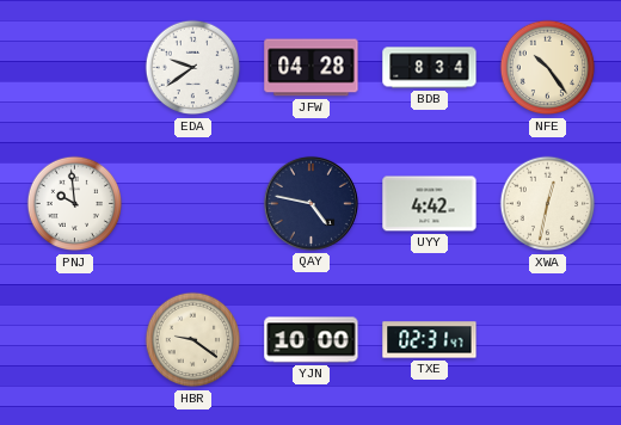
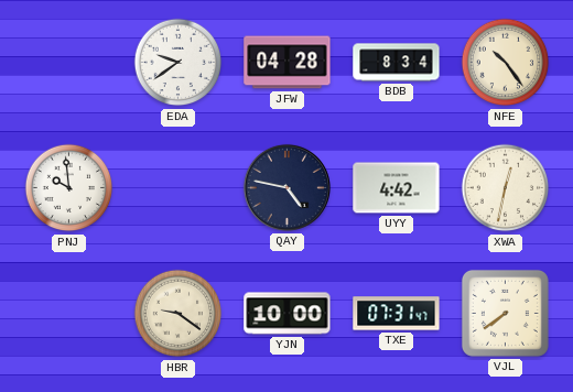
TXE: 02:31 -> 07:31 (397, 314)
VJL: none -> 7:39 (505, 313)
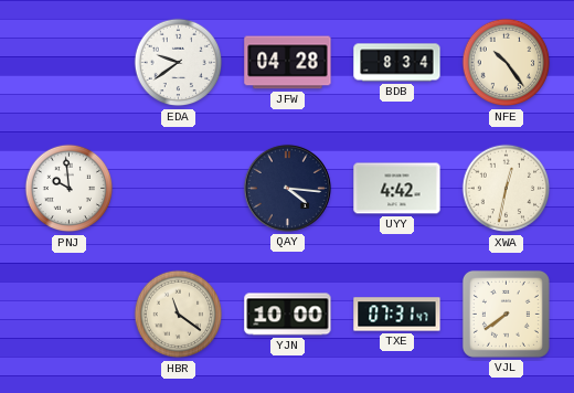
QAY: 4:47 -> 4:16 (287, 188)
HBR: 9:21 -> 11:21 (179, 315)
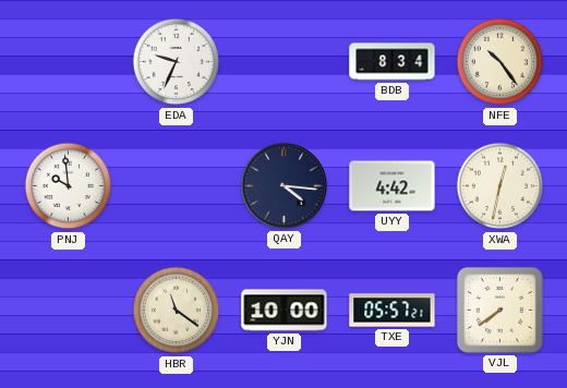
EDA: 9:39 -> 9:34 (177, 62)
JFW: 04:28 -> none (288, 63)
TXE: 07:31 -> 05:57 (393, 311)
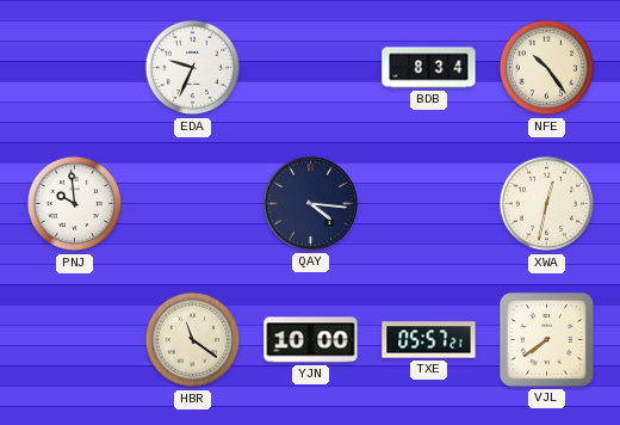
UYY: 4:42 -> none (393, 186)
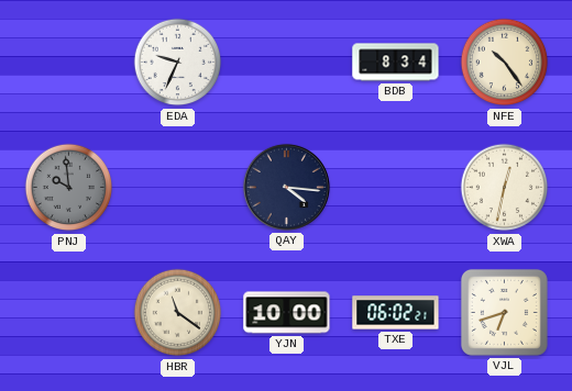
PNJ dial: white -> grey (69, 188)
TXE: 05:57 -> 06:02 (396, 313)
VJL: 7:39 -> 6:42 (504, 312)
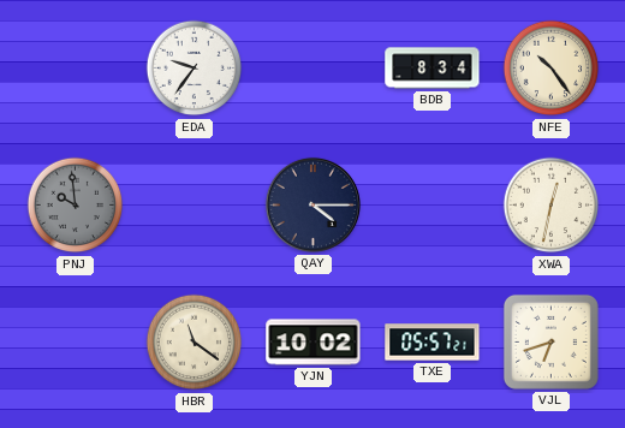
EDA: 9:34 -> 9:36 (195, 69)
QAY: 4:16 -> 4:15 (312, 204)
YJN: 10:00 -> 10:02 (314, 343)
TXE: 06:02 -> 05:57 (433, 343)
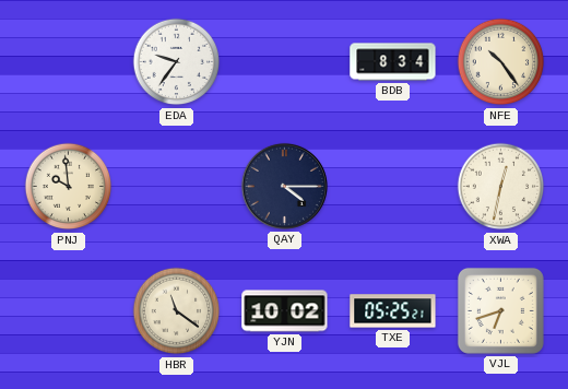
PNJ dial: grey -> cream (69, 187)
TXE: 05:57 -> 05:25 (393, 311)
